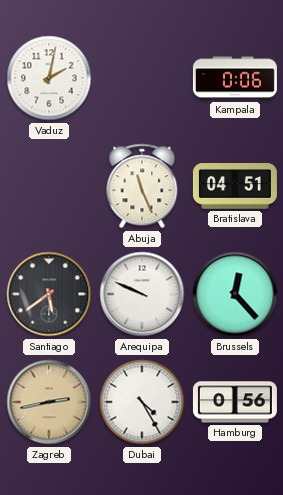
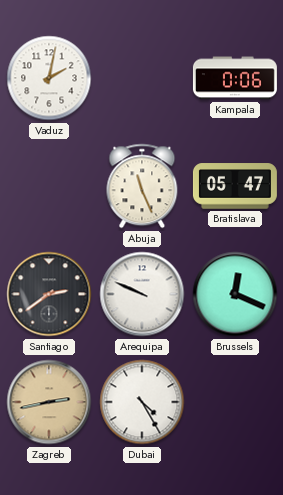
Bratislava: 04:51 -> 05:47 (235, 186)
Santiago: 5:39 -> 2:39 (49, 294)
Brussels: 12:23 -> 12:19 (235, 294)
Hamburg: 0:56 -> none (235, 402)
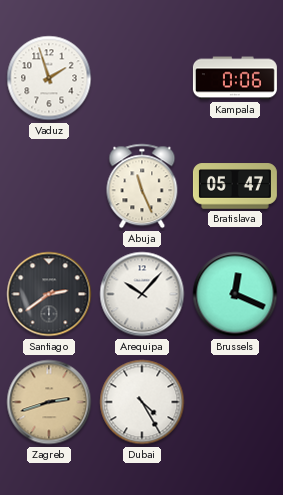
Vaduz: 2:02 -> 1:57 (49, 78)
Arequipa: 9:49 -> 10:07 (142, 294)
Zagreb: 2:43 -> 2:42 (49, 402)
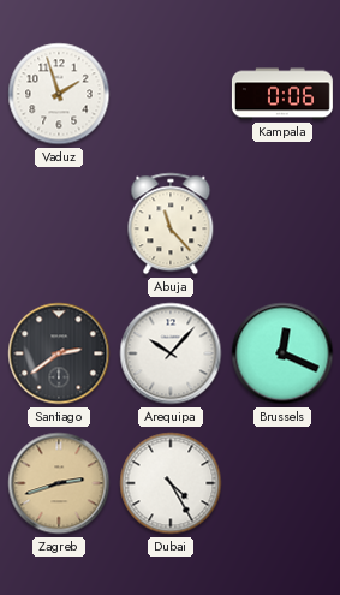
Abuja: 11:26 -> 11:23 (171, 224)
Bratislava: 05:47 -> none (235, 186)
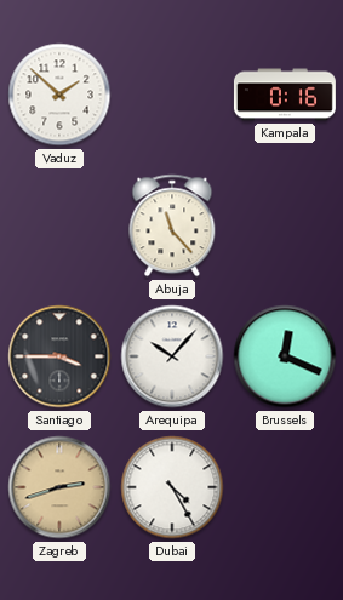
Vaduz: 1:57 -> 1:52 (59, 95)
Kampala: 0:06 -> 0:16 (285, 95)
Santiago: 2:39 -> 3:45 (59, 356)
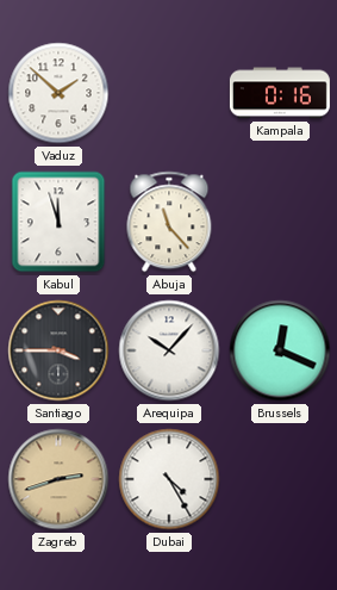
Kabul: none -> 11:57 (58, 222)
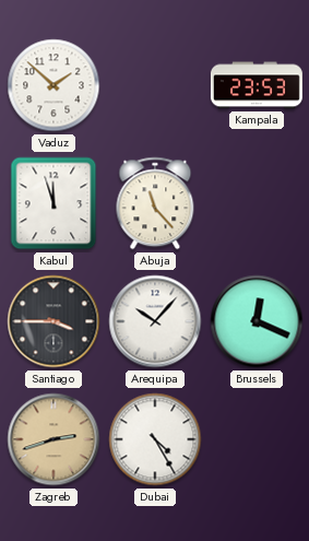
Kampala: 0:16 -> 23:53 (257, 85)
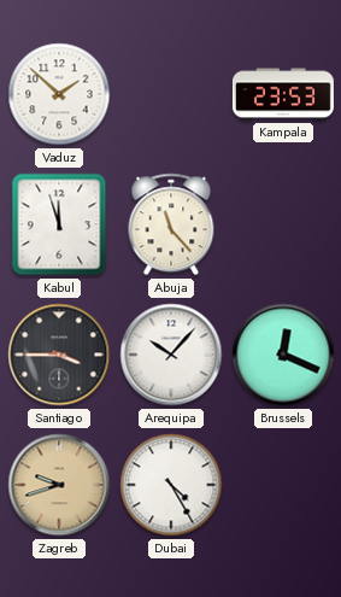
Zagreb: 2:42 -> 9:42 (59, 485)
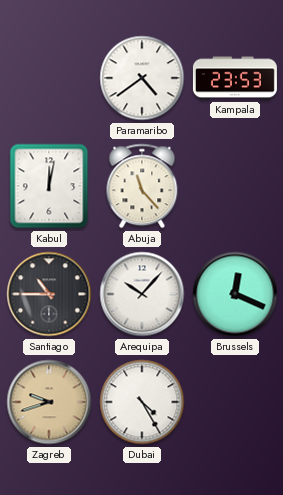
Vaduz: 1:52 -> none (59, 94)
Paramaribo: none -> 4:39 (142, 78)
Kabul: 11:57 -> 12:02 (49, 186)
Santiago: 3:45 -> 10:45 (49, 294)
